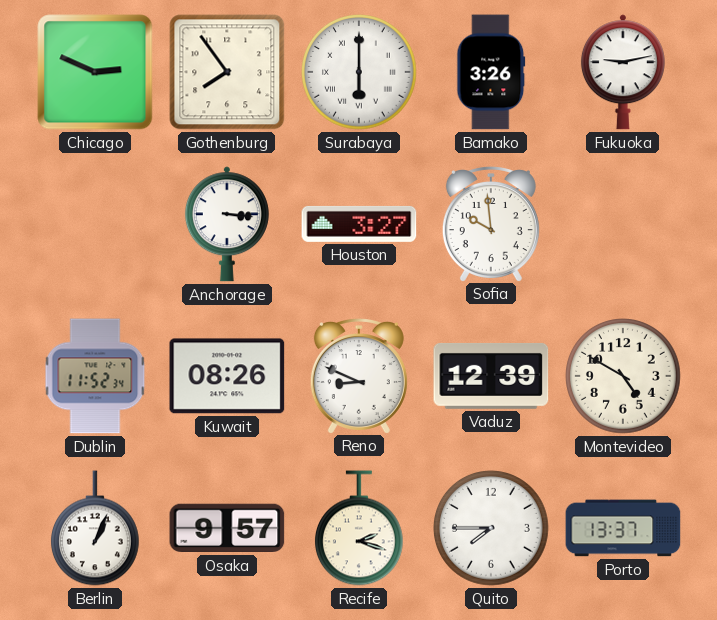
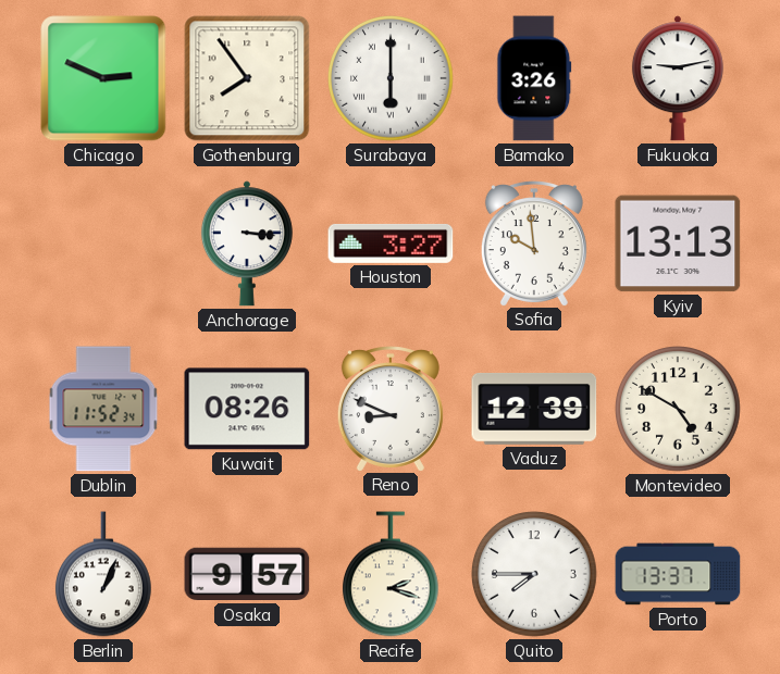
Kyiv: none -> 13:13 (678, 244)
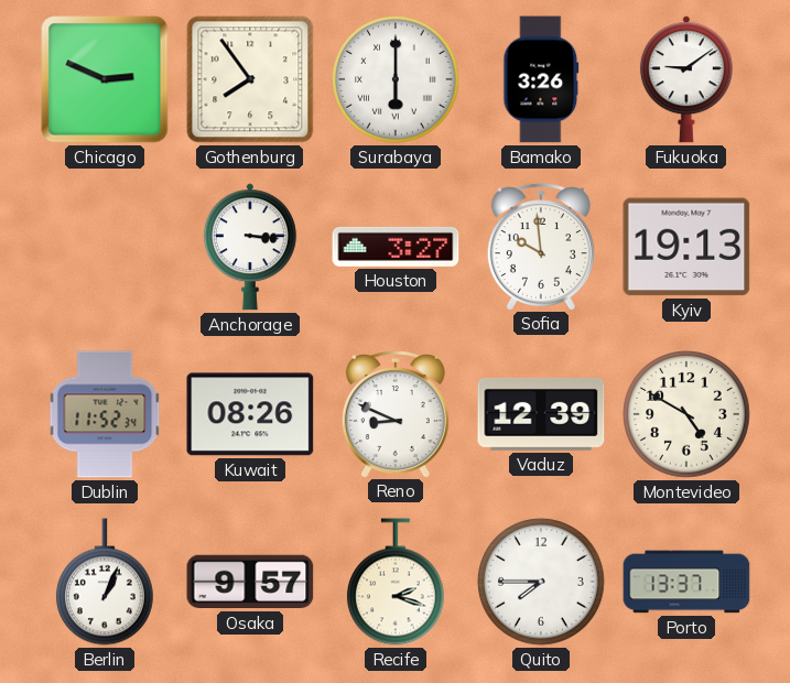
Fukuoka: 9:13 -> 9:09 (686, 79)
Kyiv: 13:13 -> 19:13 (686, 247)
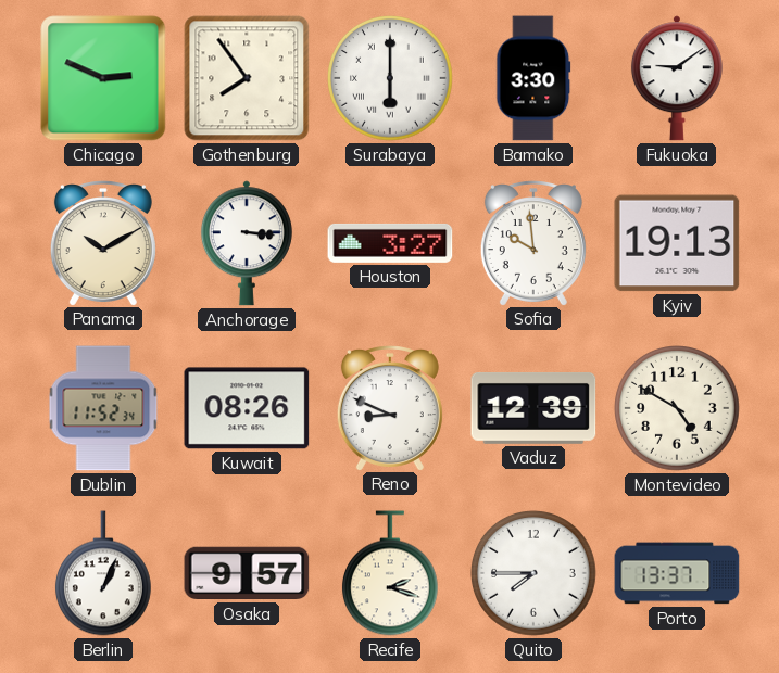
Bamako: 3:26 -> 3:30 (533, 78)
Panama: none -> 10:10 (103, 243)
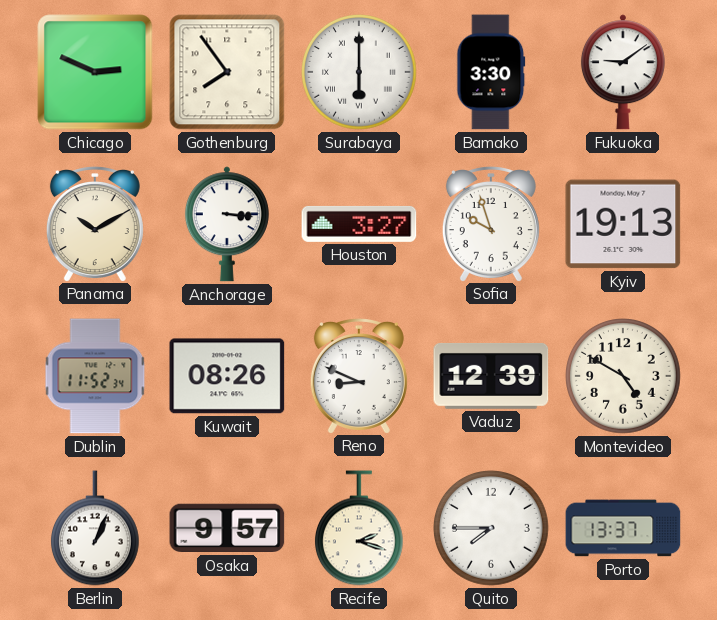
Sofia: 9:59 -> 9:57 (491, 224)
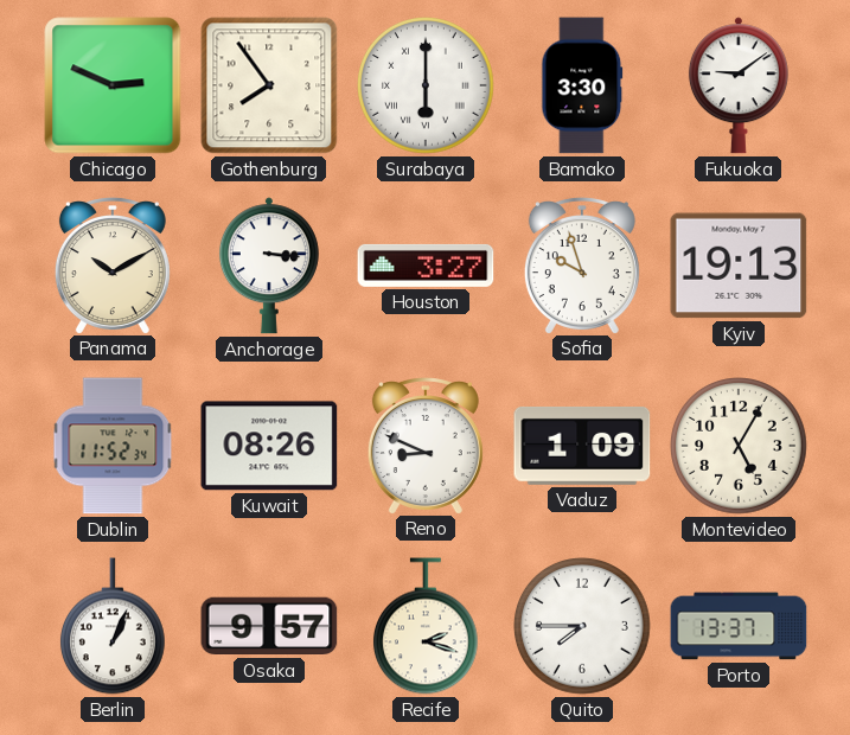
Vaduz: 12:39 -> 1:09 (582, 446)
Montevideo: 4:50 -> 5:05 (740, 447)
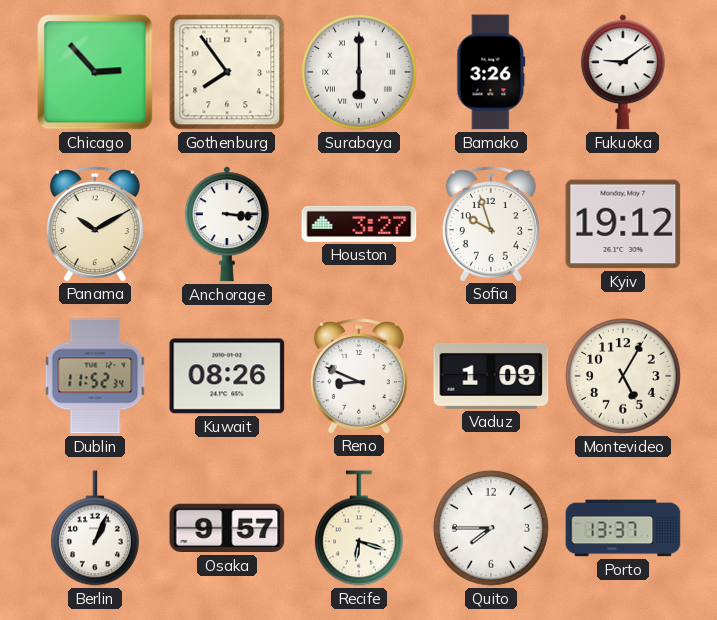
Chicago: 2:49 -> 2:53 (95, 72)
Bamako: 3:30 -> 3:26 (491, 72)
Kyiv: 19:13 -> 19:12 (623, 224)
Recife: 2:18 -> 6:18 (359, 528)
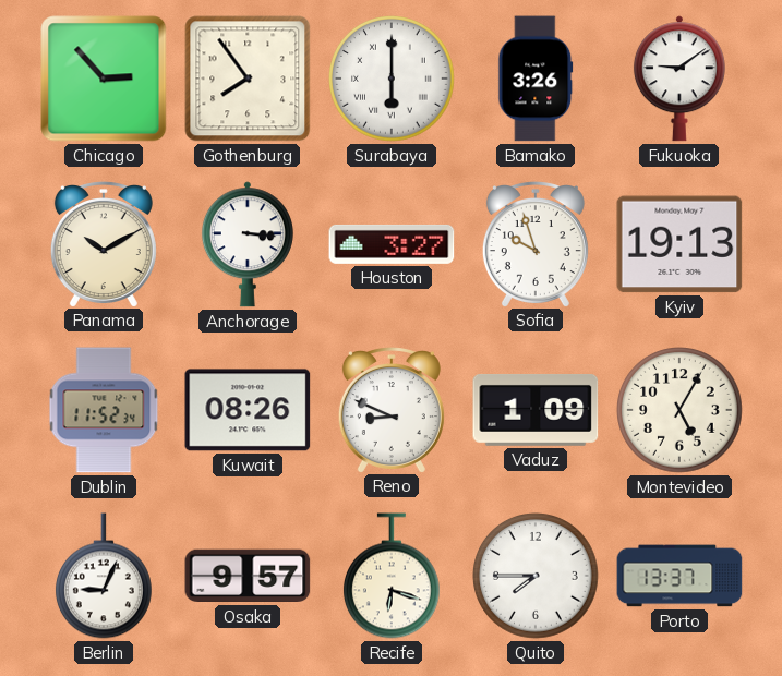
Kyiv: 19:12 -> 19:13 (679, 244)
Berlin: 1:04 -> 9:04 (104, 576)
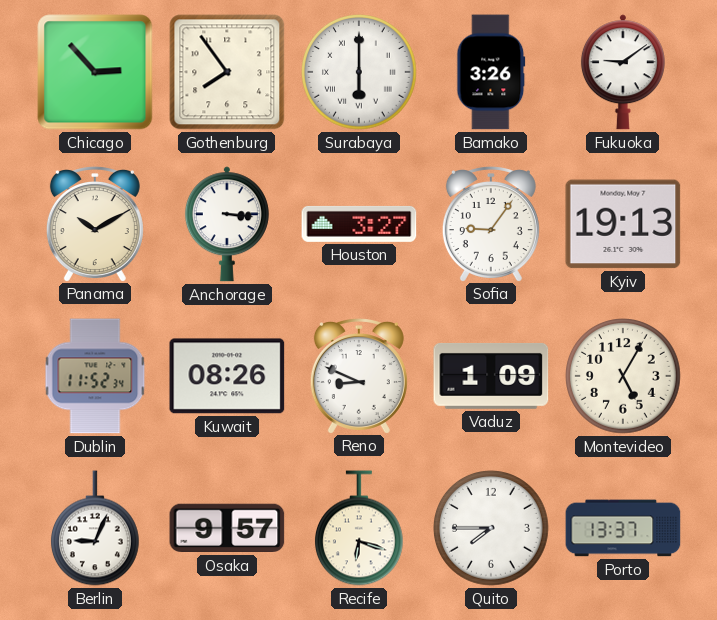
Sofia: 9:57 -> 9:06 (491, 224)
